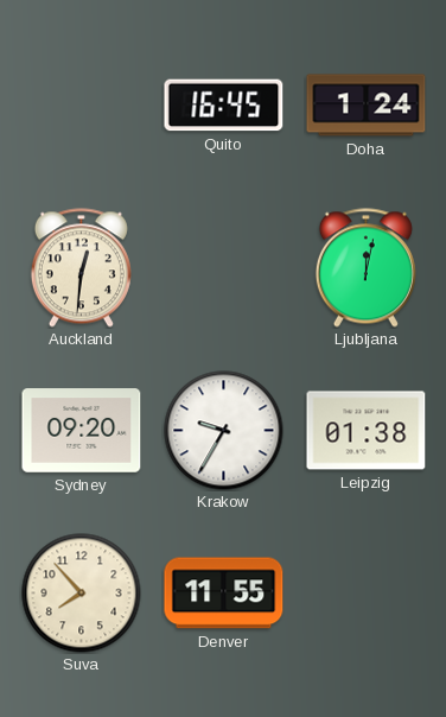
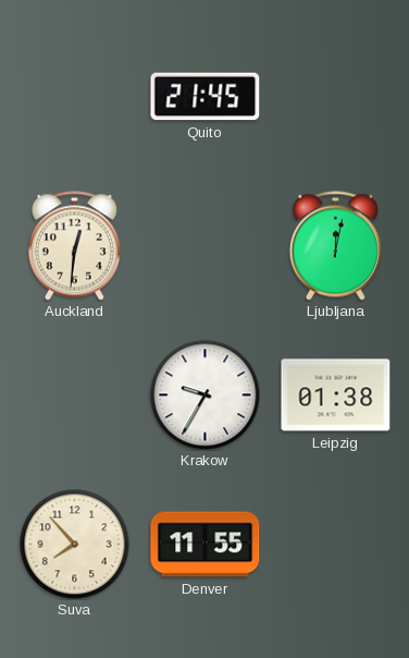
Quito: 16:45 -> 21:45 (206, 97)
Doha: 1:24 -> none (367, 106)
Sydney: 09:20 -> none (82, 431)
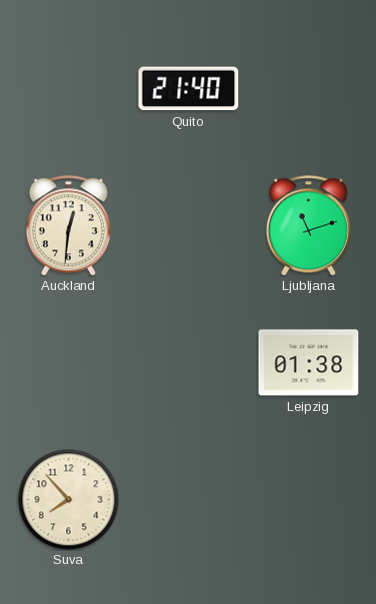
Quito: 21:45 -> 21:40 (189, 89)
Ljubljana: 12:02 -> 11:12 (308, 226)
Krakow: 9:35 -> none (206, 395)
Denver: 11:55 -> none (206, 545)
